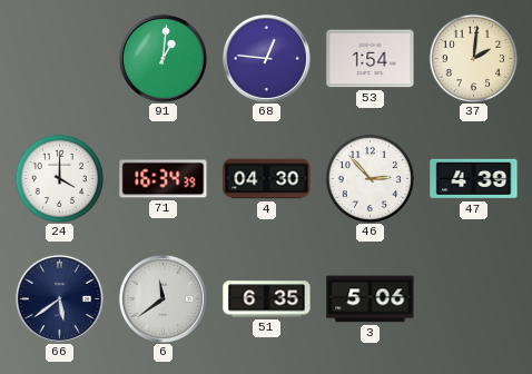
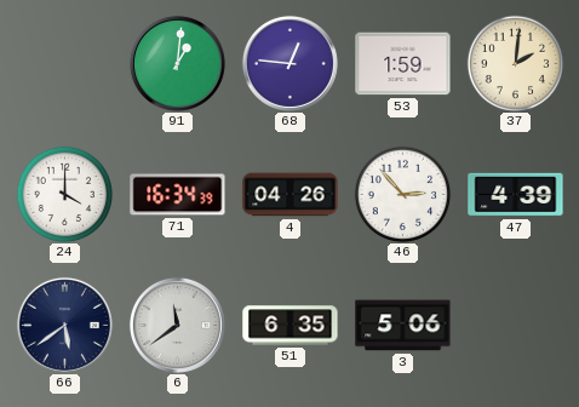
53: 1:54 -> 1:59 (403, 64)
4: 04:30 -> 04:26 (291, 195)
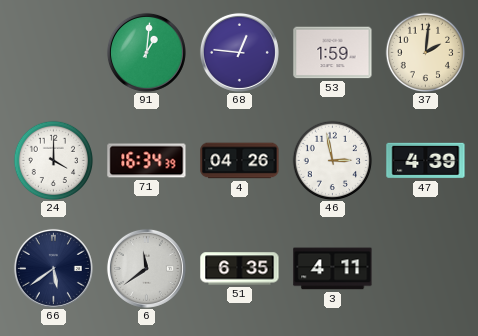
46: 2:53 -> 2:58 (332, 160)
3: 5:06 -> 4:11 (333, 269)
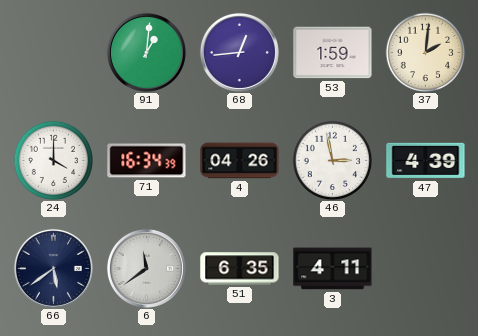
68: 12:46 -> 12:44 (239, 52)
